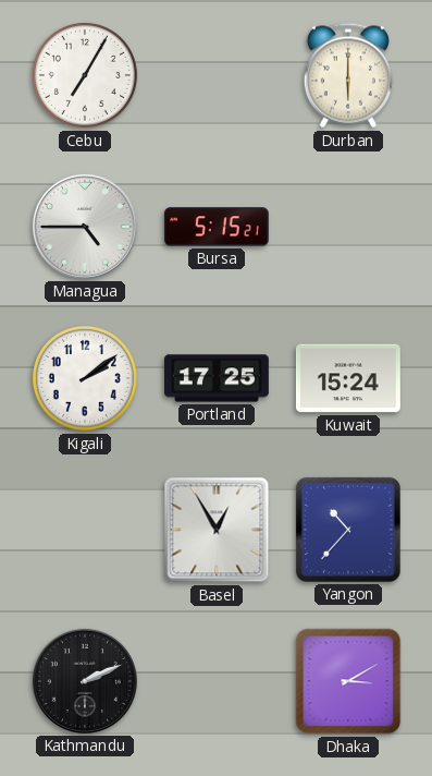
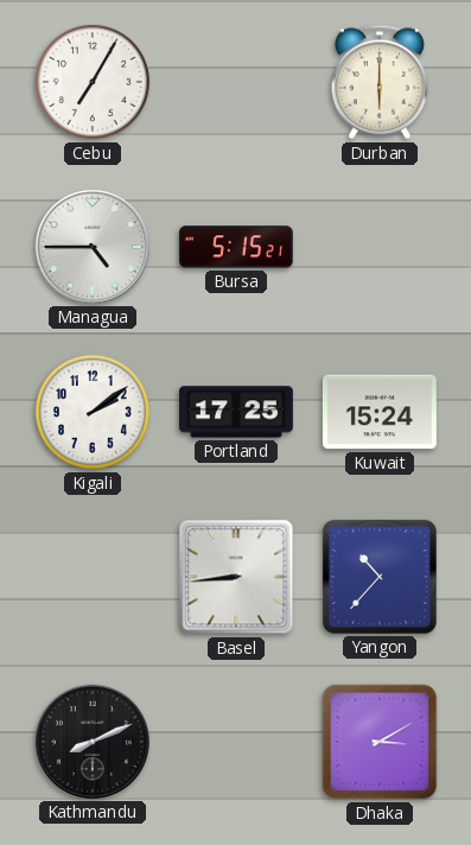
Basel: 12:55 -> 8:44 (236, 577)
Kathmandu: 2:11 -> 8:11 (93, 742)
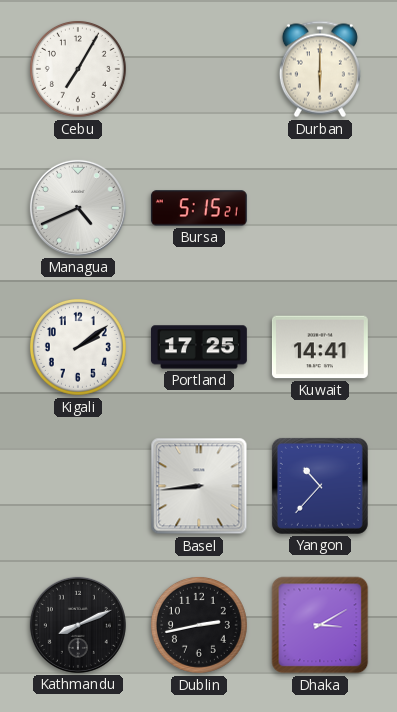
Managua: 4:45 -> 4:41 (78, 208)
Kuwait: 15:24 -> 14:41 (320, 347)
Dublin: none -> 2:43 (199, 625)
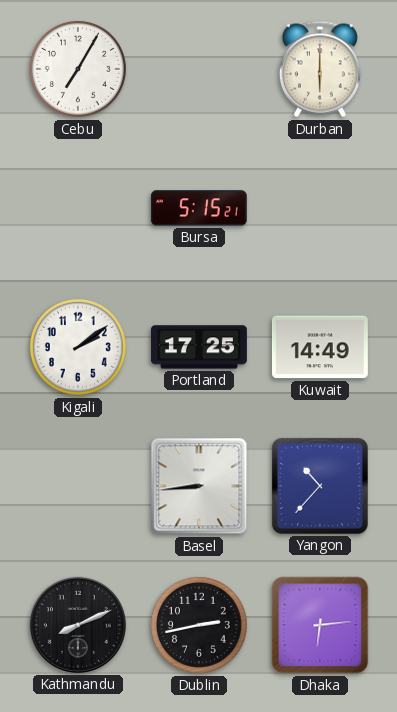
Managua: 4:41 -> none (78, 208)
Kuwait: 14:41 -> 14:49 (320, 347)
Dhaka: 3:10 -> 6:14 (320, 625)
